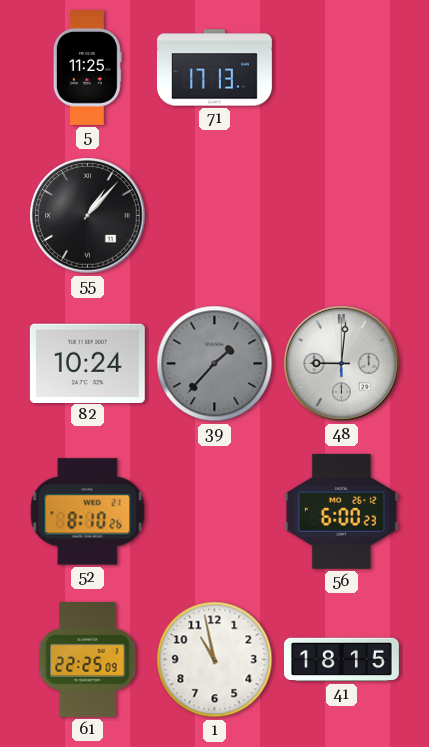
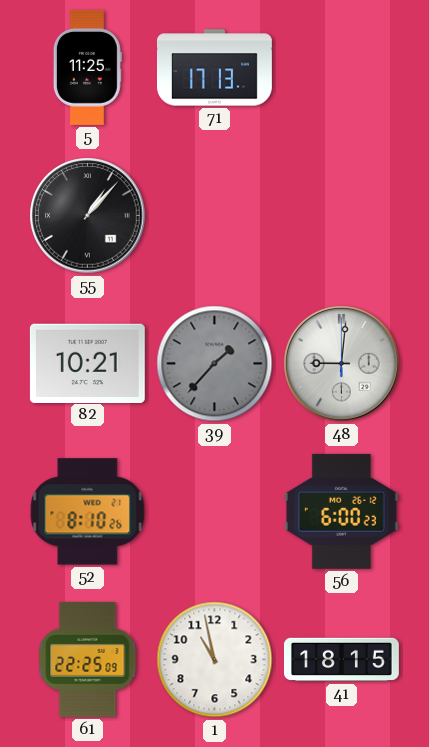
82: 10:24 -> 10:21 (87, 363)
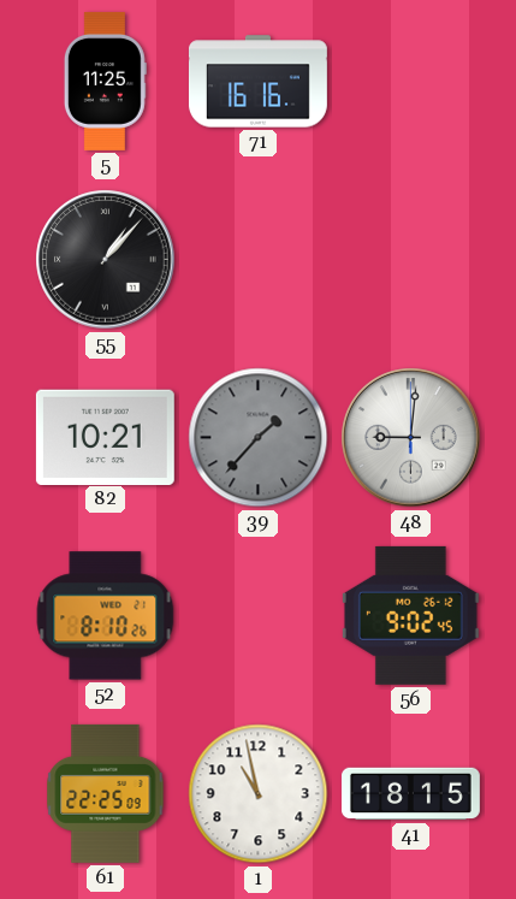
71: 17:13 -> 16:16 (257, 82)
56: 6:00 -> 9:02 (410, 615)
